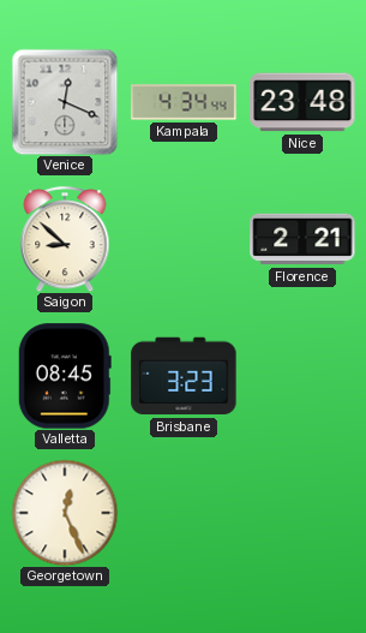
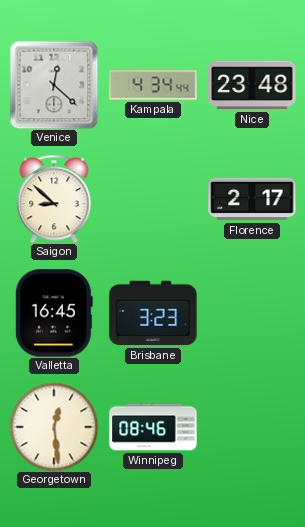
Venice: 12:19 -> 12:22 (54, 85)
Florence: 2:21 -> 2:17 (252, 199)
Valletta: 08:45 -> 16:45 (54, 313)
Georgetown: 12:26 -> 12:29 (54, 427)
Winnipeg: none -> 08:46 (153, 427)
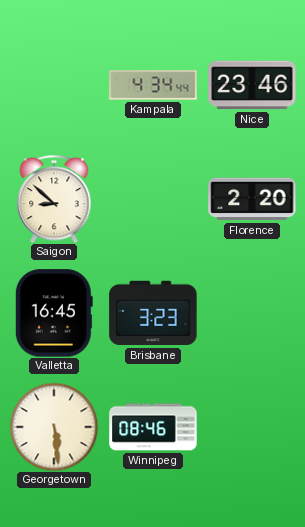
Venice: 12:22 -> none (54, 85)
Nice: 23:48 -> 23:46 (252, 85)
Florence: 2:17 -> 2:20 (252, 199)
Georgetown: 12:29 -> 5:29 (54, 427)
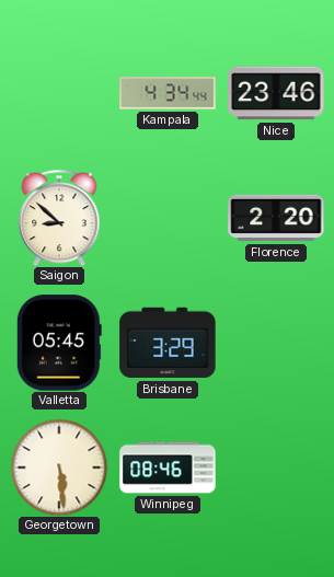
Valletta: 16:45 -> 05:45 (59, 343)
Brisbane: 3:23 -> 3:29 (168, 343)
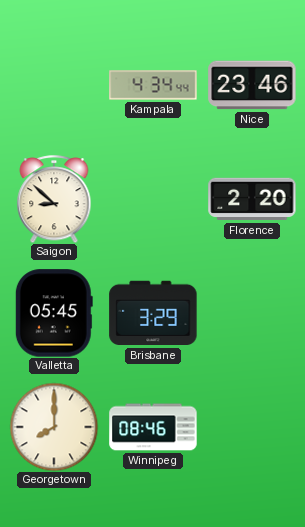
Georgetown: 5:29 -> 8:00 (54, 427)
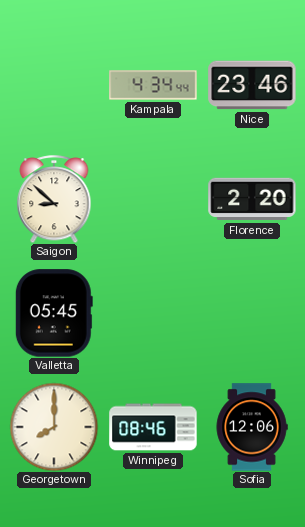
Brisbane: 3:29 -> none (153, 313)
Sofia: none -> 12:06 (252, 427)
